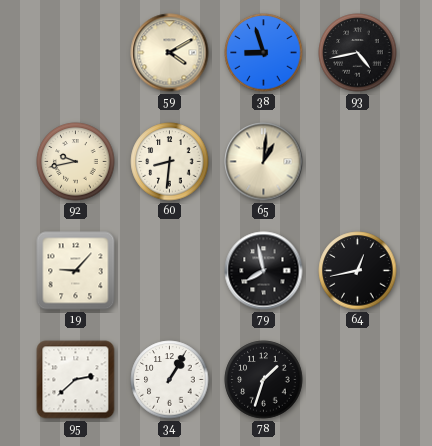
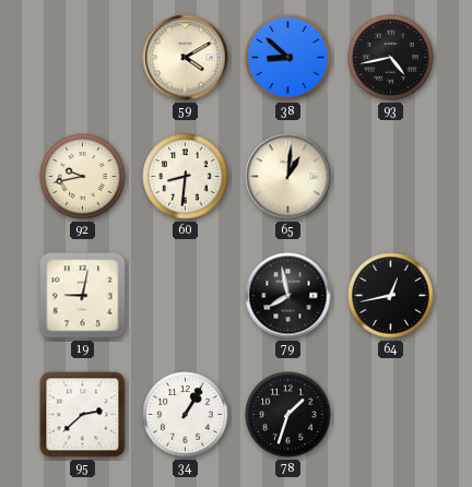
38: 8:57 -> 8:52 (288, 58)
19: 9:07 -> 9:02 (83, 296)
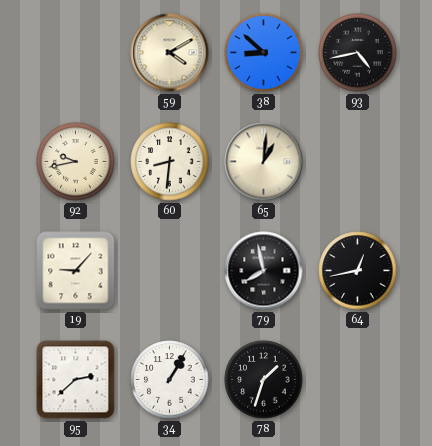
19: 9:02 -> 9:07 (76, 271)
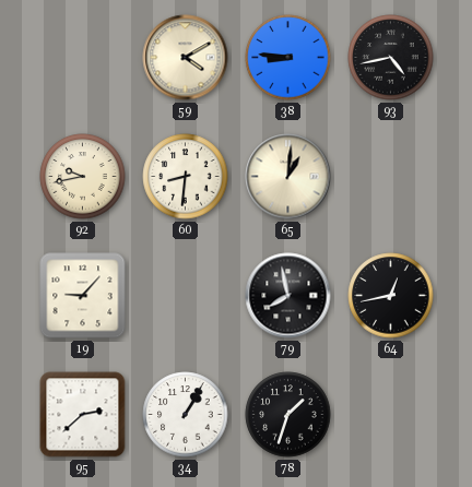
38: 8:52 -> 8:46 (288, 58)
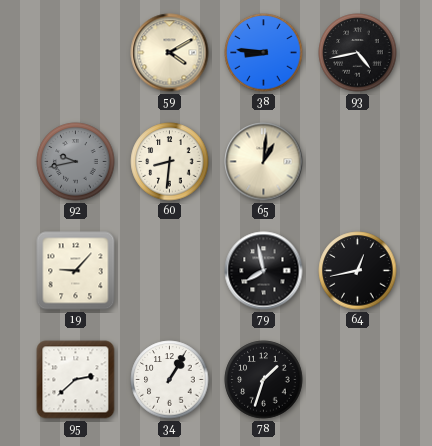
92 dial: cream -> grey (76, 162)
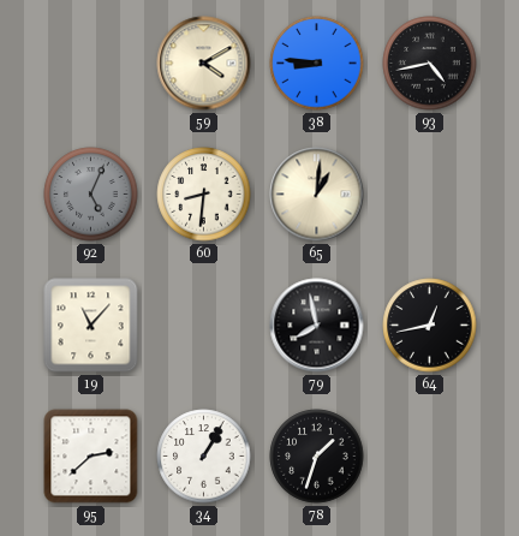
92: 9:43 -> 5:04 (91, 195)
19: 9:07 -> 11:07 (91, 326)
